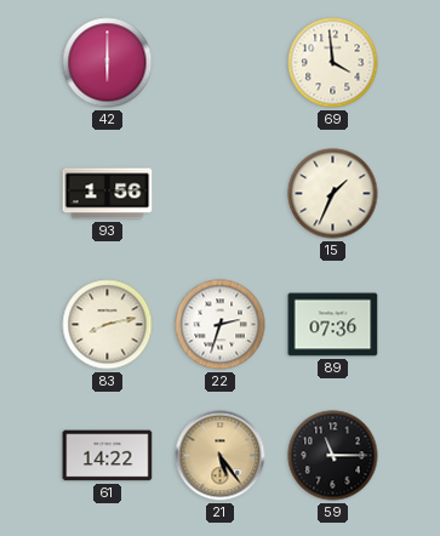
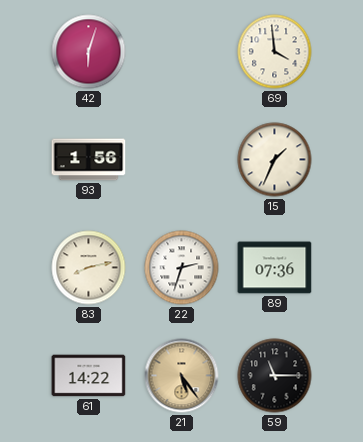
42: 6:00 -> 6:03 (89, 52)
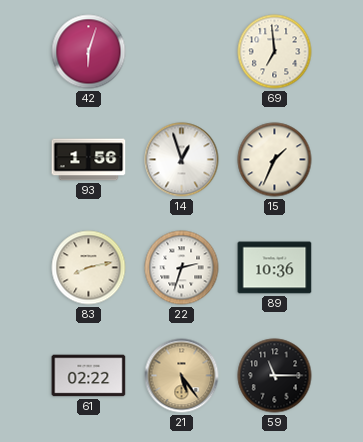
69: 3:59 -> 6:59 (275, 52)
14: none -> 12:57 (182, 160)
89: 07:36 -> 10:36 (275, 268)
61: 14:22 -> 02:22 (89, 376)
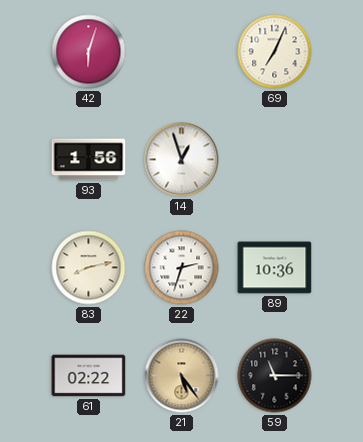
69: 6:59 -> 7:04 (275, 52)
15: 1:34 -> none (275, 160)
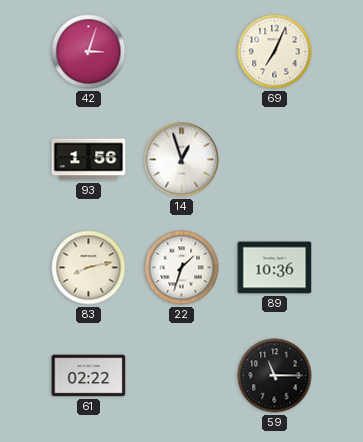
42: 6:03 -> 3:03 (89, 52)
22: 2:33 -> 1:33 (182, 268)
21: 5:24 -> none (182, 376)
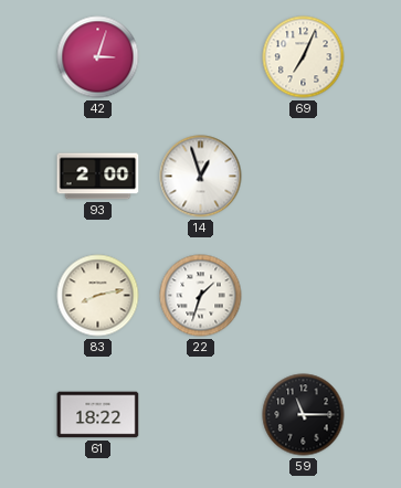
93: 1:56 -> 2:00 (98, 177)
89: 10:36 -> none (275, 268)
61: 02:22 -> 18:22 (98, 415)
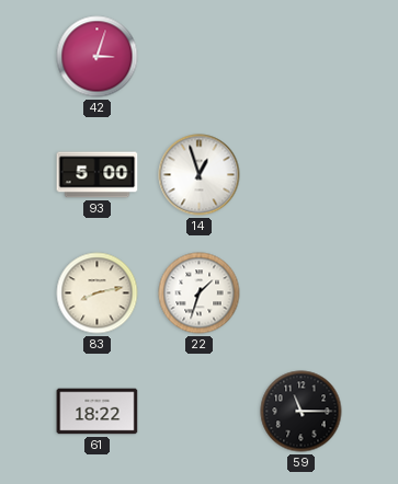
69: 7:04 -> none (304, 57)
93: 2:00 -> 5:00 (98, 175)
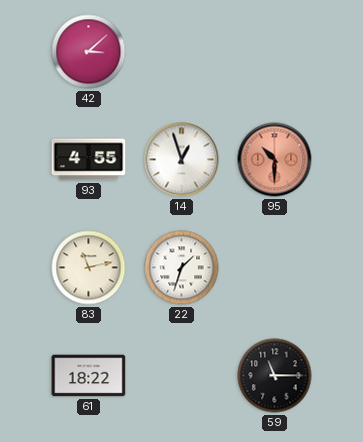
42: 3:03 -> 3:08 (89, 52)
93: 5:00 -> 4:55 (89, 160)
95: none -> 10:30 (275, 160)
83: 8:13 -> 11:13 (89, 268)
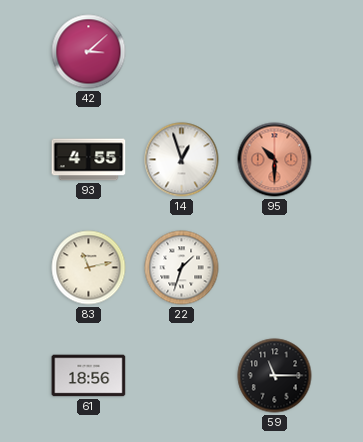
61: 18:22 -> 18:56 (89, 376)
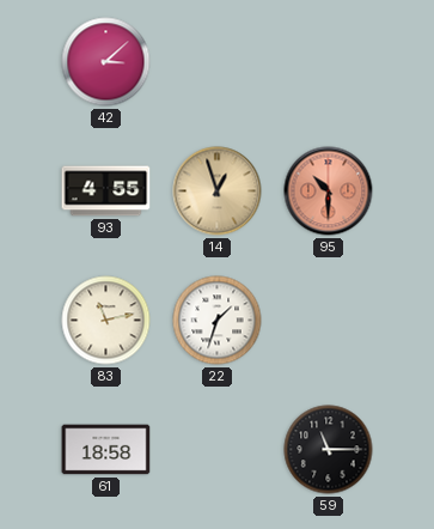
14 dial: white -> champagne (218, 191)
61: 18:56 -> 18:58 (106, 450)
